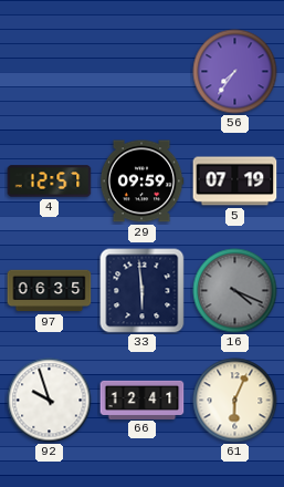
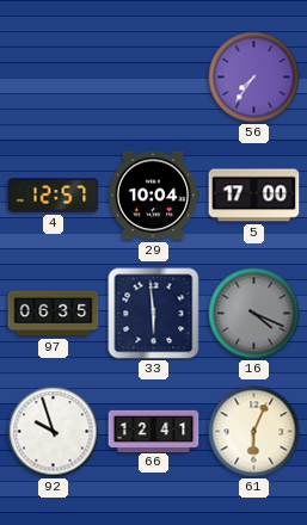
29: 09:59 -> 10:04 (153, 196)
5: 07:19 -> 17:00 (254, 196)
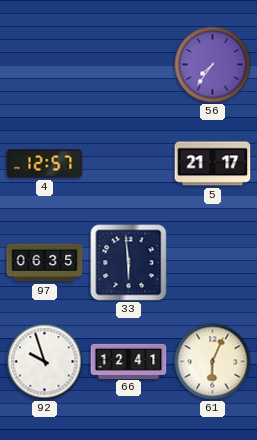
29: 10:04 -> none (153, 196)
5: 17:00 -> 21:17 (213, 164)
16: 4:19 -> none (254, 314)
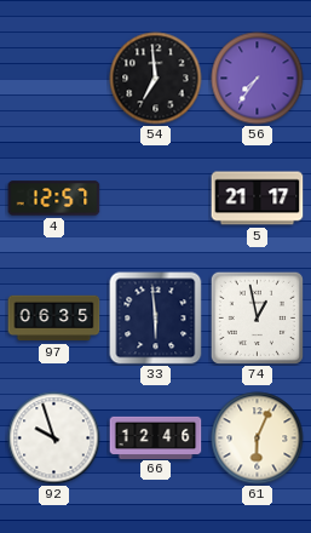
54: none -> 6:59 (156, 79)
74: none -> 12:58 (257, 317)
66: 12:41 -> 12:46 (156, 437)
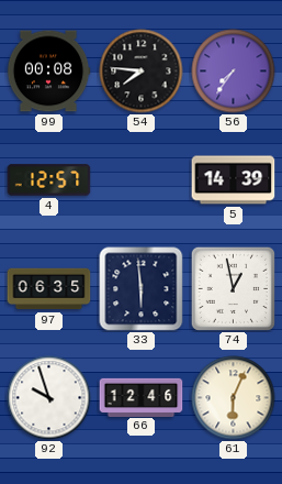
99: none -> 00:08 (48, 71)
54: 6:59 -> 7:46 (142, 71)
5: 21:17 -> 14:39 (234, 180)
